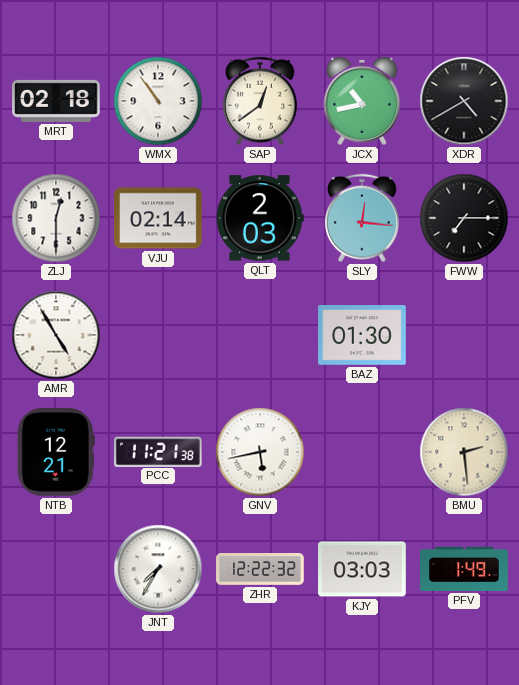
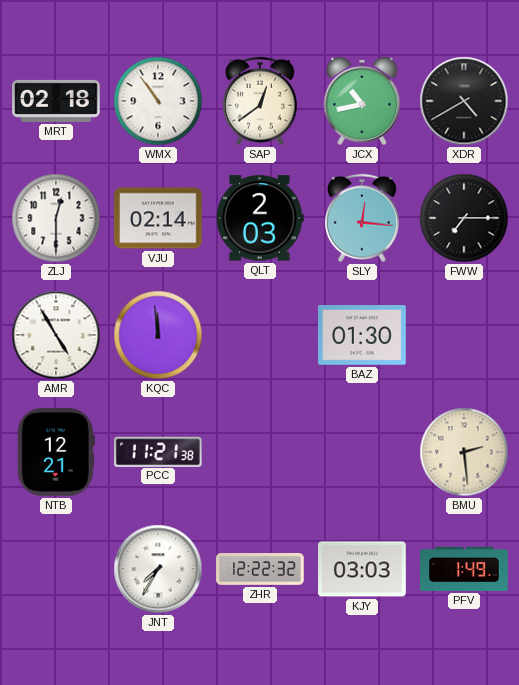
KQC: none -> 11:59 (158, 335)
GNV: 5:43 -> none (260, 452)
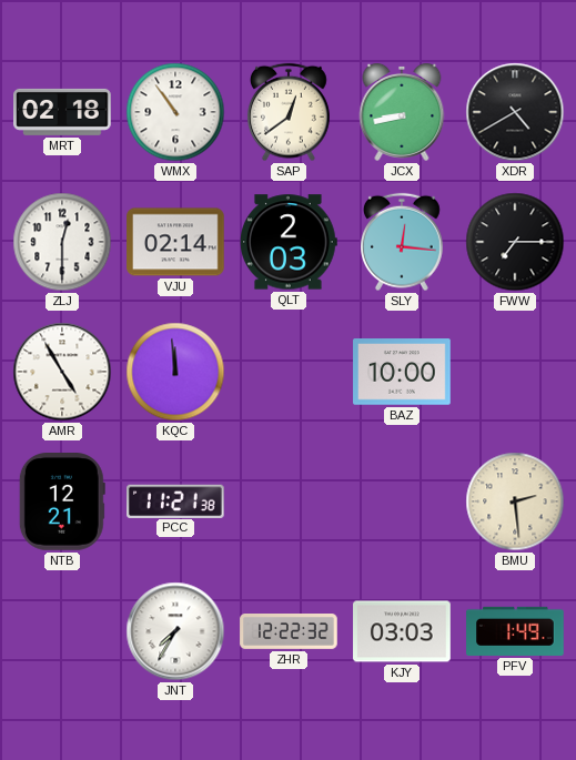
JCX: 10:43 -> 8:43 (402, 112)
BAZ: 01:30 -> 10:00 (402, 372)
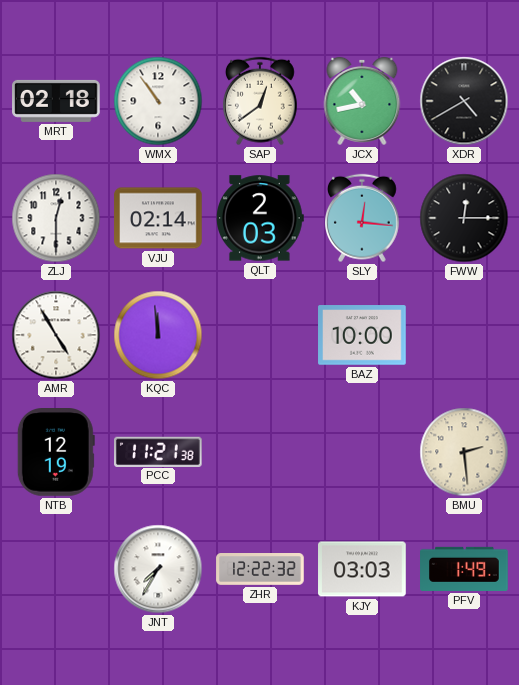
JCX: 8:43 -> 10:43 (362, 101)
FWW: 7:15 -> 12:15 (464, 218)
NTB: 12:21 -> 12:19 (56, 453)
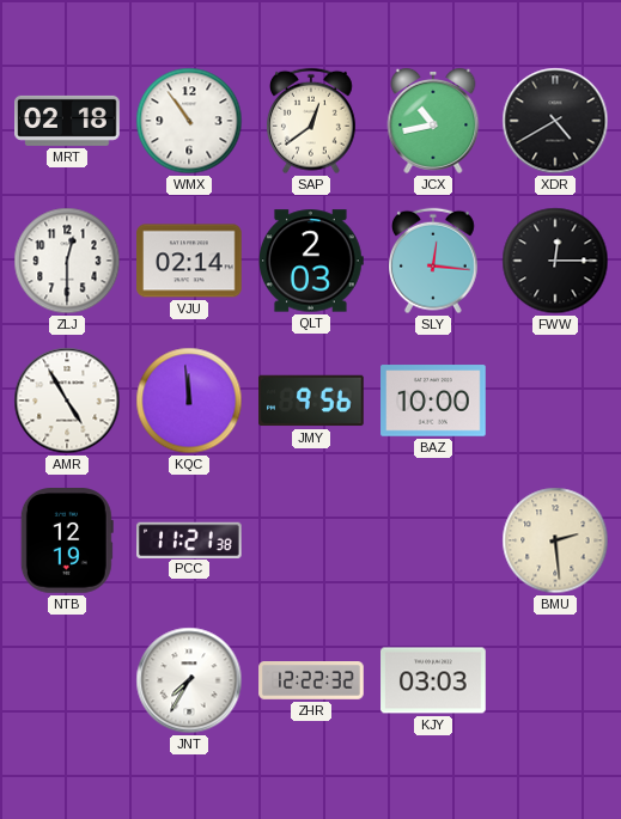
JMY: none -> 9:56 (311, 401)
PFV: 1:49 -> none (464, 569)
